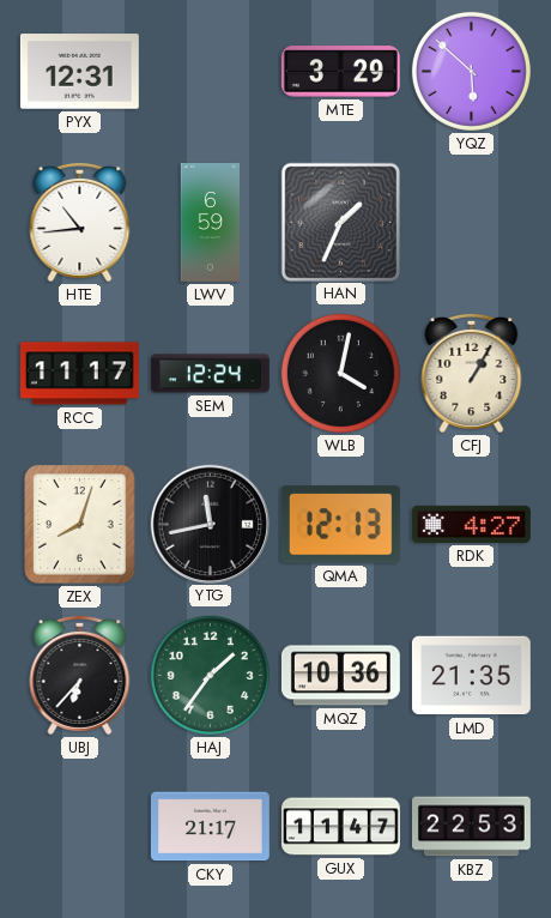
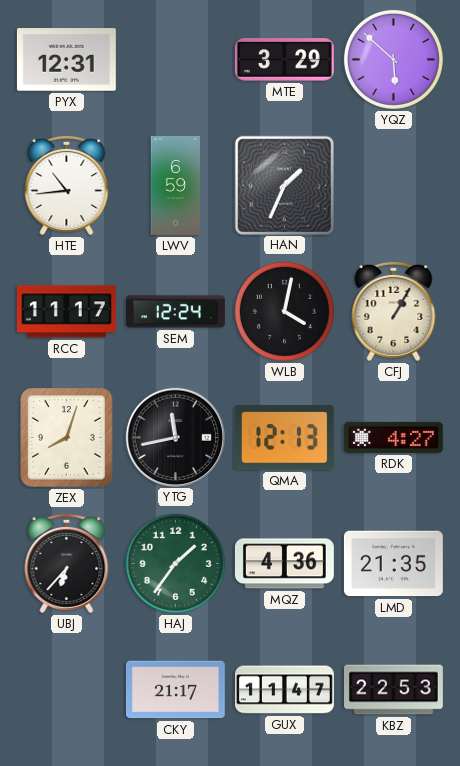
MQZ: 10:36 -> 4:36 (284, 564)
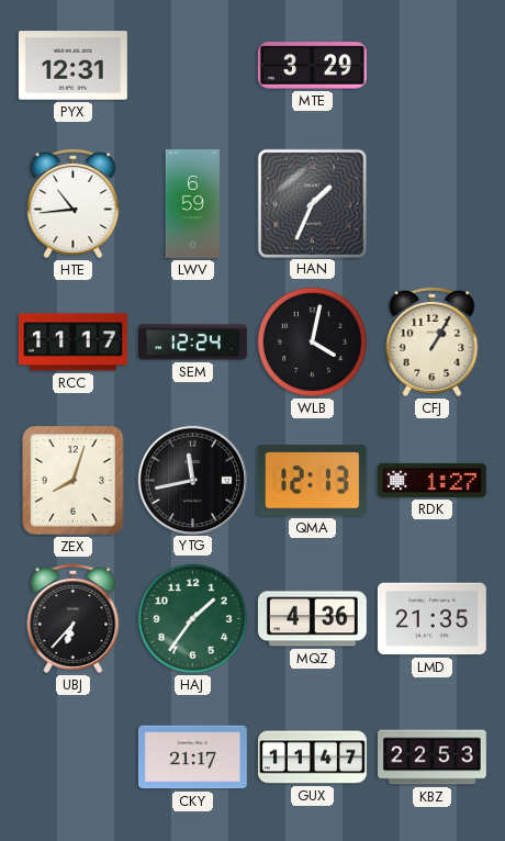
YQZ: 5:52 -> none (393, 59)
RDK: 4:27 -> 1:27 (431, 480)
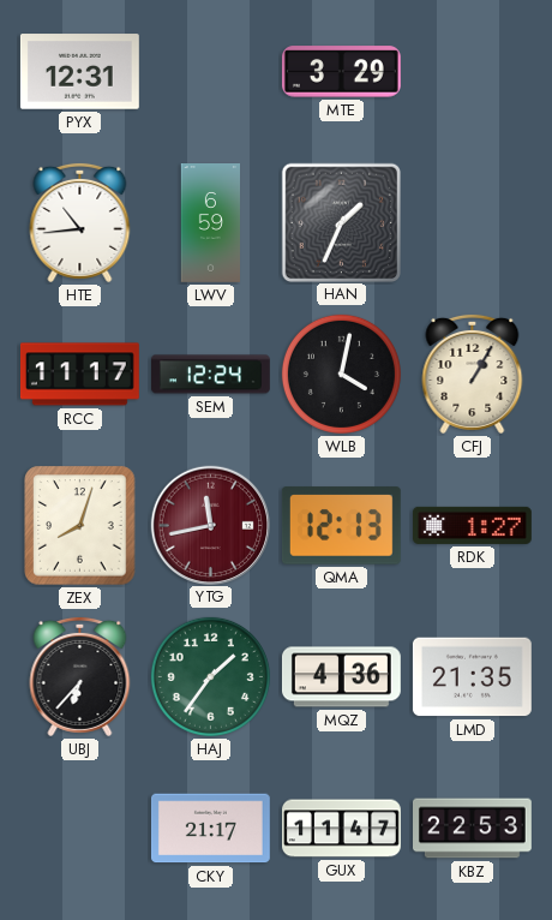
YTG dial: black -> burgundy (210, 525)
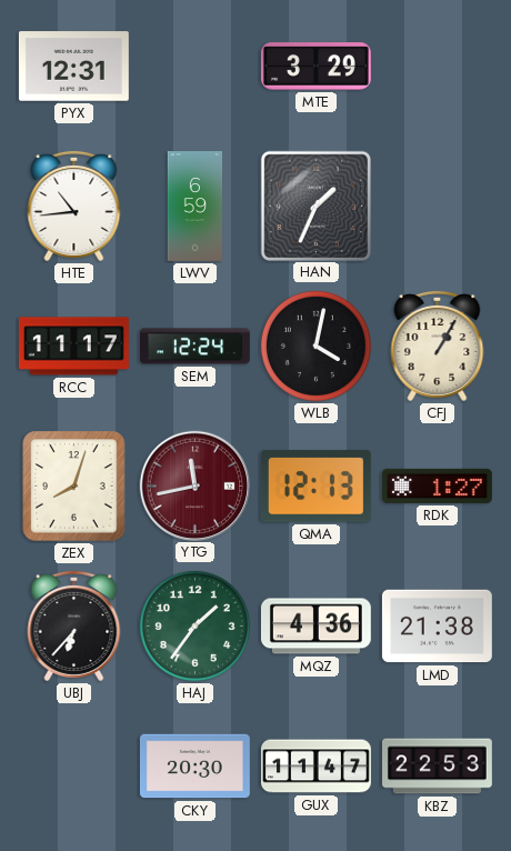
LMD: 21:35 -> 21:38 (437, 627)
CKY: 21:17 -> 20:30 (194, 767)
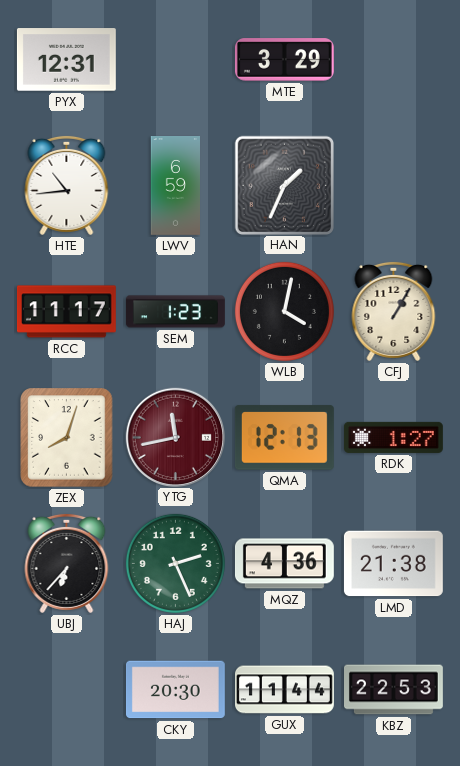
SEM: 12:24 -> 1:23 (175, 312)
HAJ: 1:36 -> 2:26 (175, 563)
GUX: 11:47 -> 11:44 (285, 690)
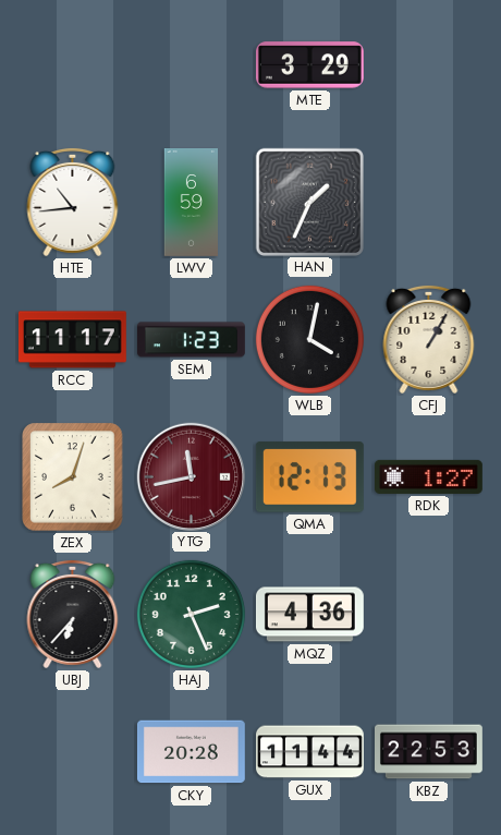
PYX: 12:31 -> none (66, 60)
LMD: 21:38 -> none (393, 564)
CKY: 20:30 -> 20:28 (191, 752)
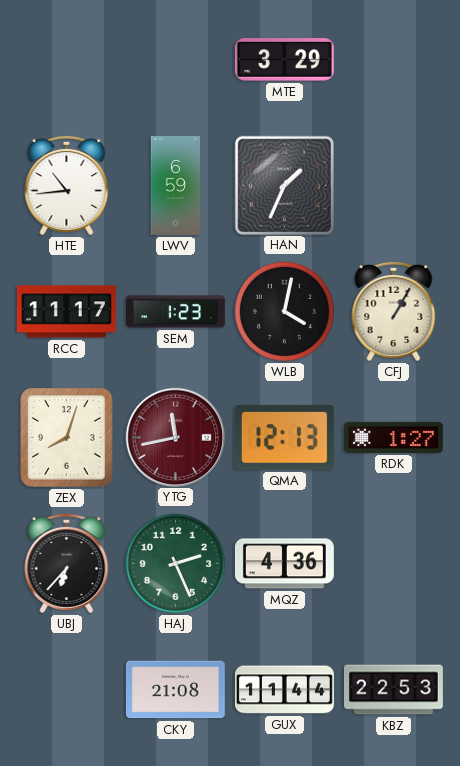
CKY: 20:28 -> 21:08 (175, 690)
